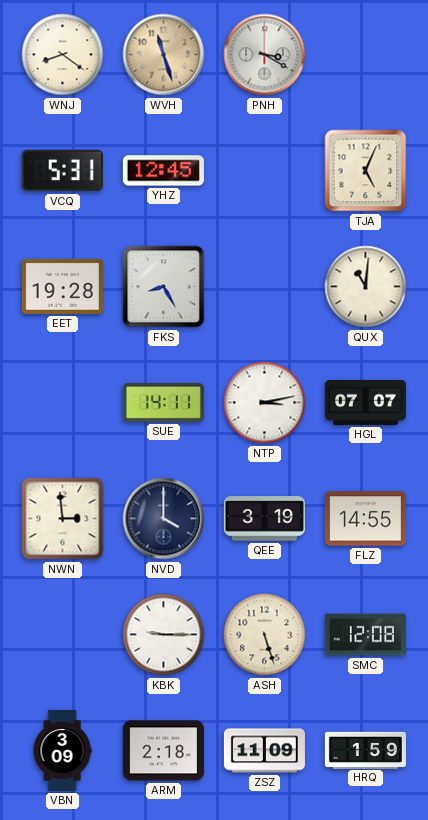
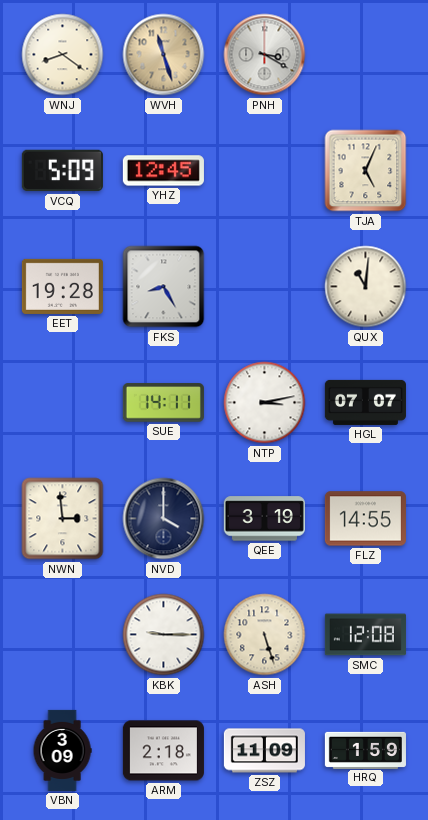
VCQ: 5:31 -> 5:09 (62, 171)
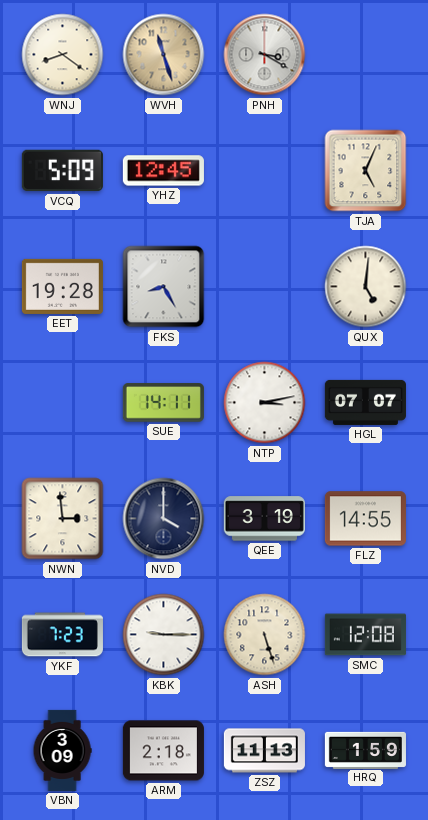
QUX: 11:01 -> 5:01 (366, 287)
YKF: none -> 7:23 (62, 635)
ZSZ: 11:09 -> 11:13 (264, 751)
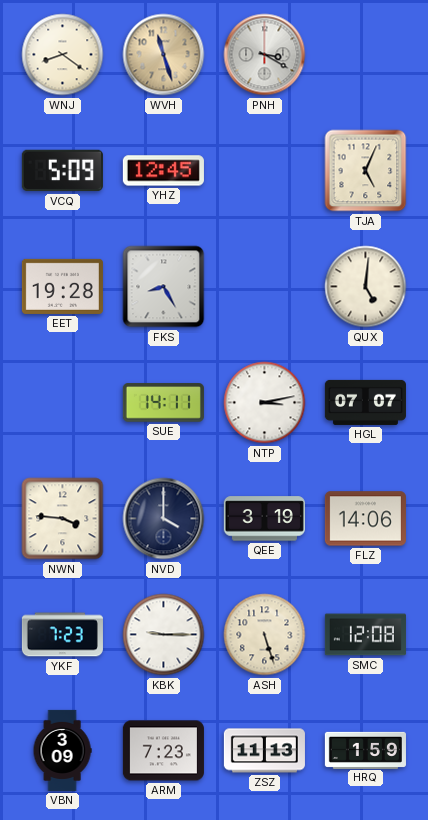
NWN: 2:59 -> 3:46 (63, 519)
FLZ: 14:55 -> 14:06 (365, 519)
ARM: 2:18 -> 7:23 (163, 751)
